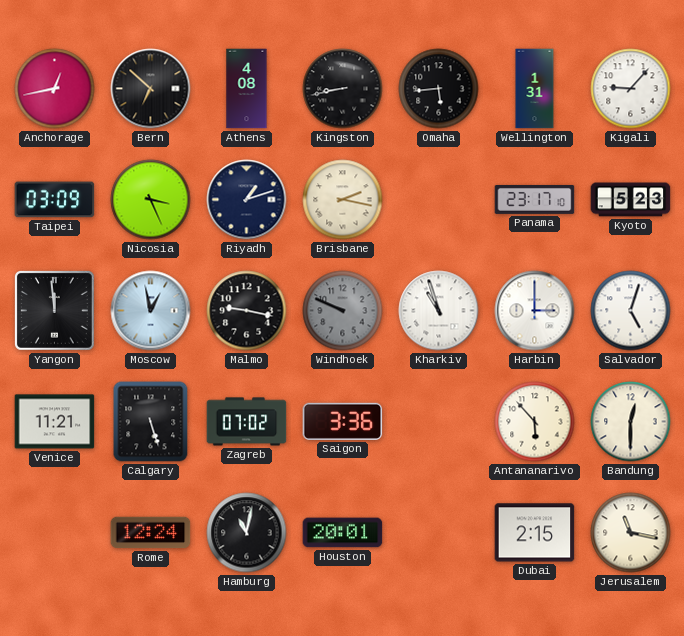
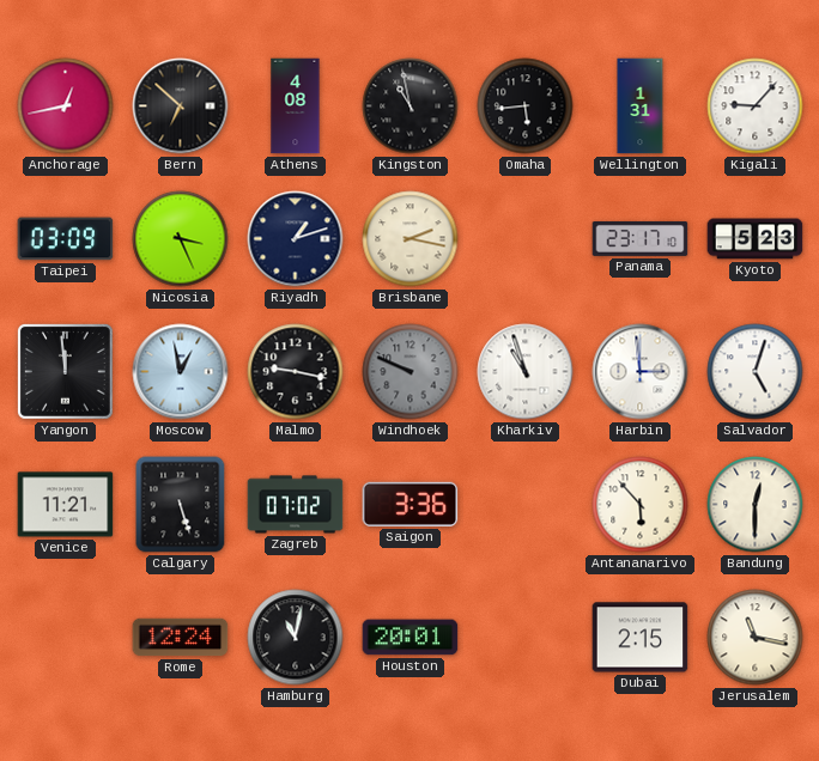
Kingston: 8:43 -> 10:58 (411, 106)
Harbin: 3:00 -> 2:59 (641, 372)
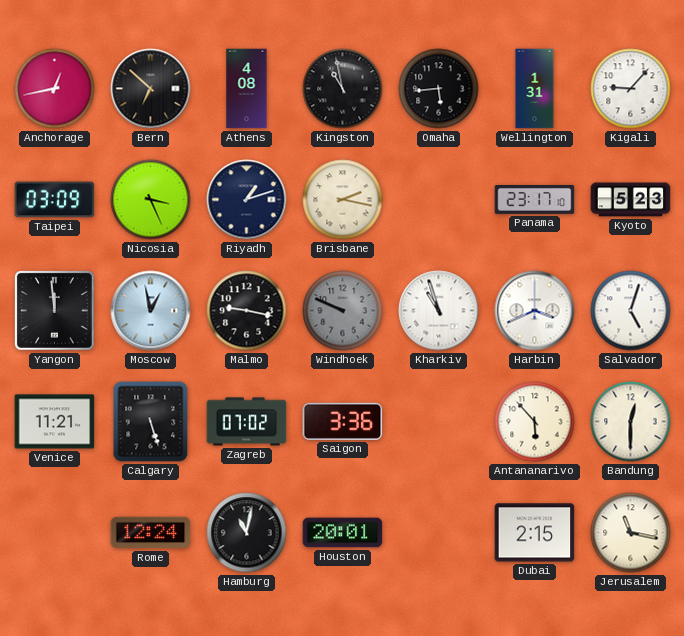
Harbin: 2:59 -> 3:41 (535, 311)
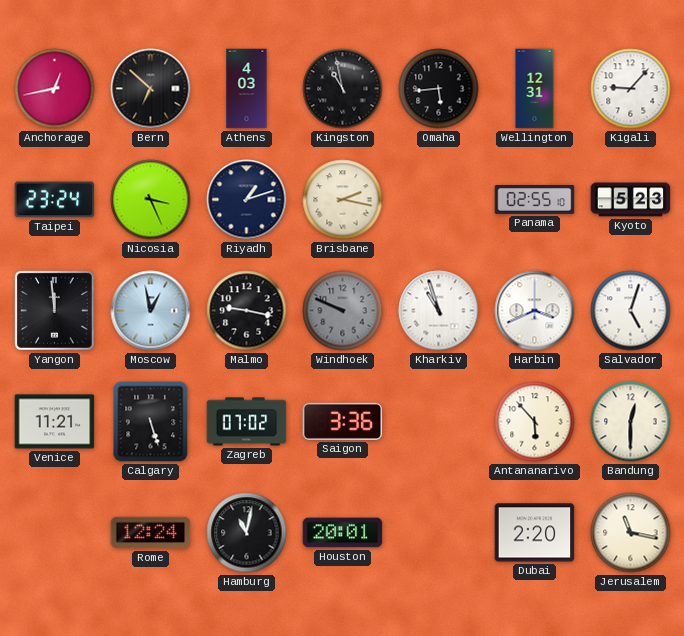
Athens: 4:08 -> 4:03 (247, 89)
Wellington: 1:31 -> 12:31 (535, 89)
Taipei: 03:09 -> 23:24 (55, 200)
Panama: 23:17 -> 02:55 (535, 199)
Dubai: 2:15 -> 2:20 (535, 533)
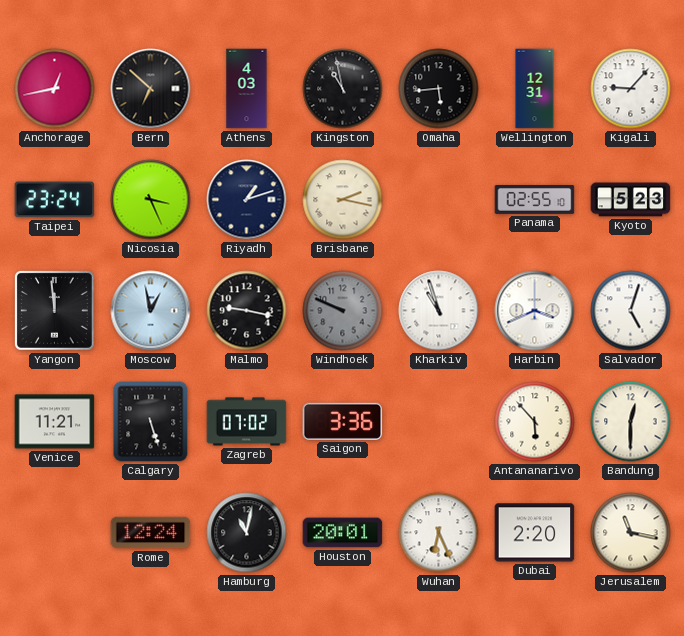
Wuhan: none -> 6:26 (439, 533)
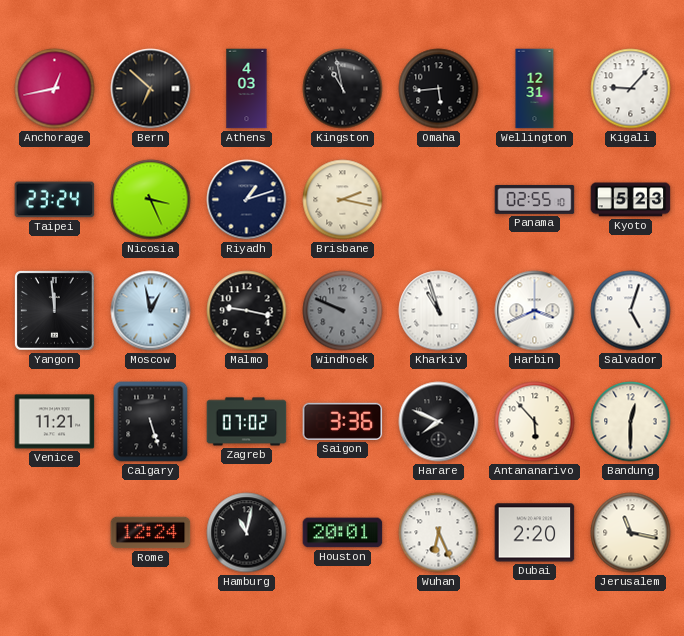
Harare: none -> 7:49 (439, 422)
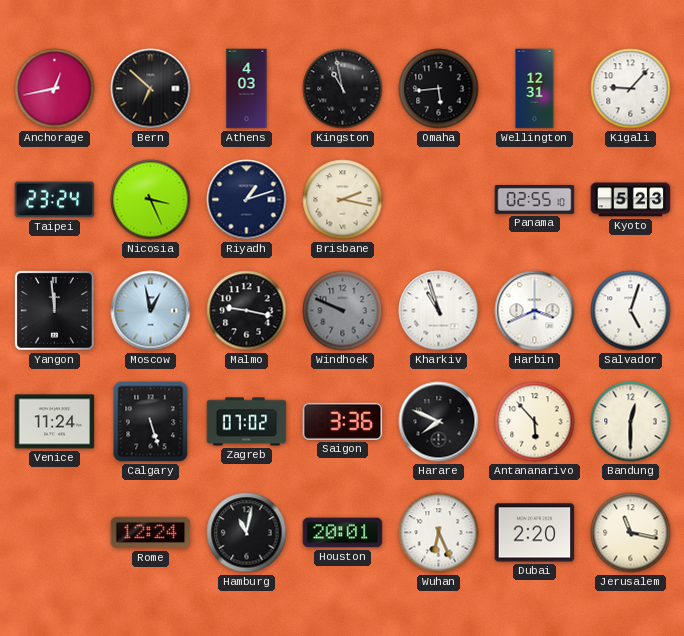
Venice: 11:21 -> 11:24 (55, 422)
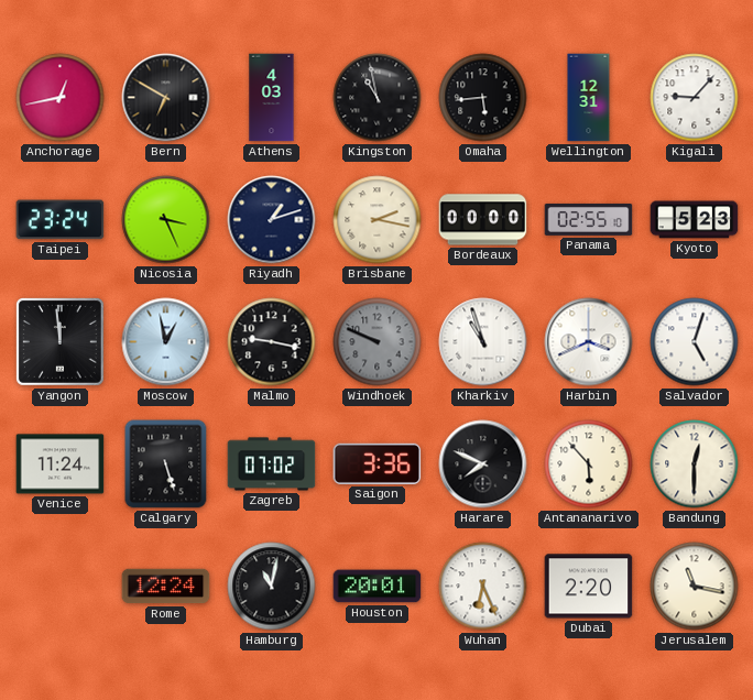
Bern: 6:52 -> 6:50 (166, 98)
Bordeaux: none -> 00:00 (483, 220)
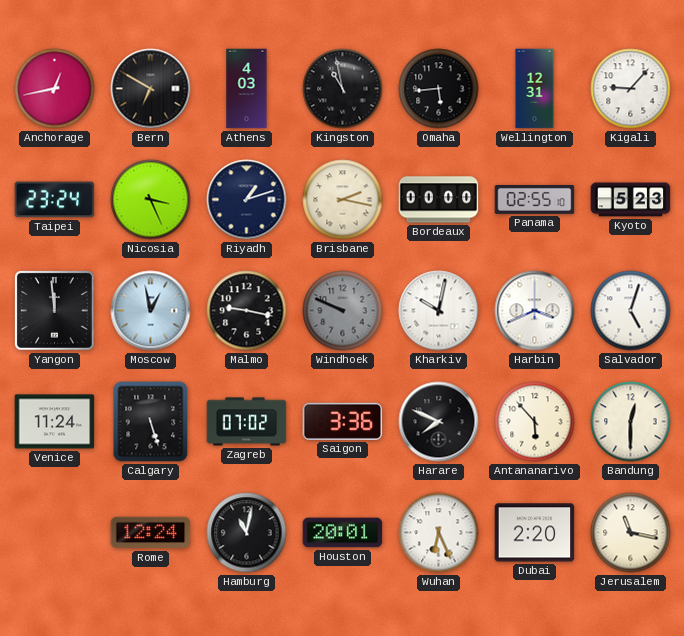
Kharkiv: 10:57 -> 10:02 (439, 311)
